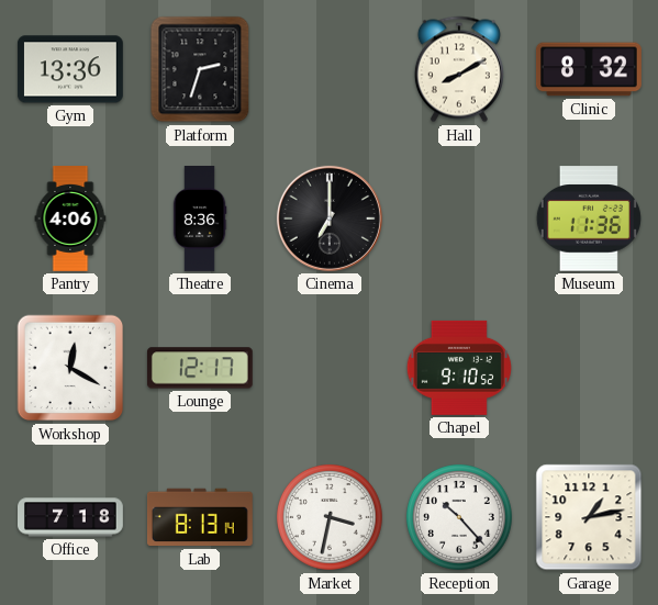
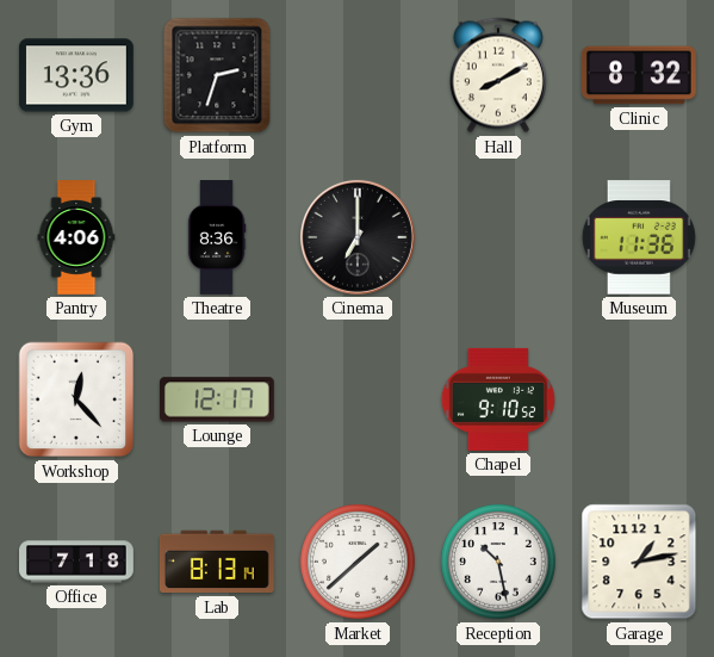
Workshop: 12:20 -> 12:23 (76, 399)
Market: 3:32 -> 1:38 (359, 563)
Reception: 10:23 -> 10:28 (499, 563)
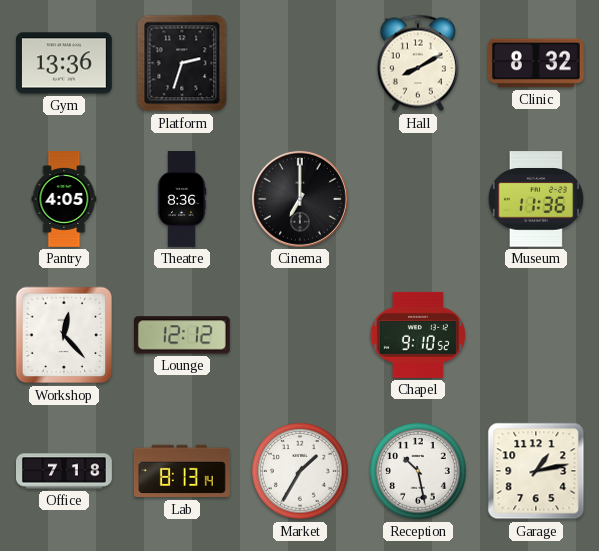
Pantry: 4:06 -> 4:05 (64, 200)
Lounge: 12:17 -> 12:12 (182, 335)
Market: 1:38 -> 1:35 (301, 472)
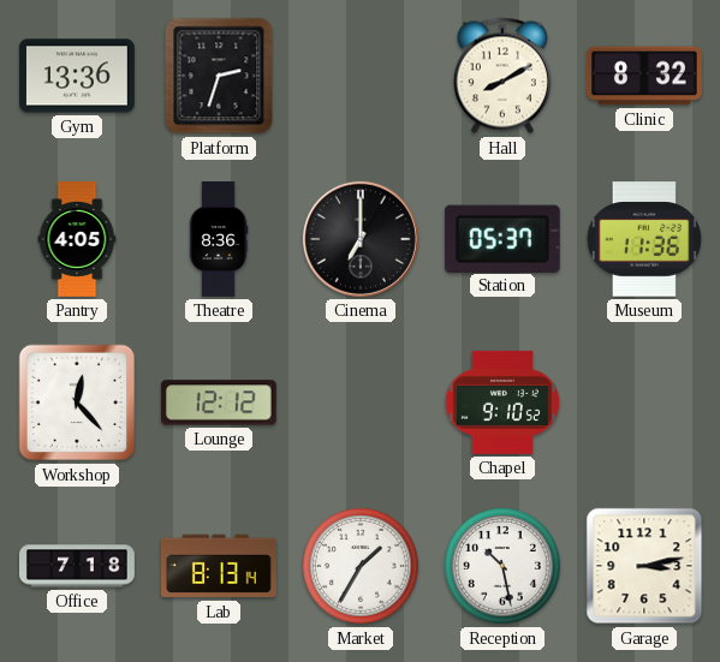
Station: none -> 05:37 (502, 238)
Garage: 1:13 -> 3:13 (644, 566)
